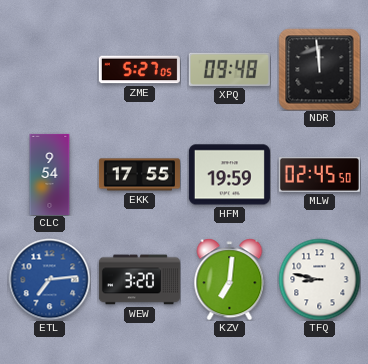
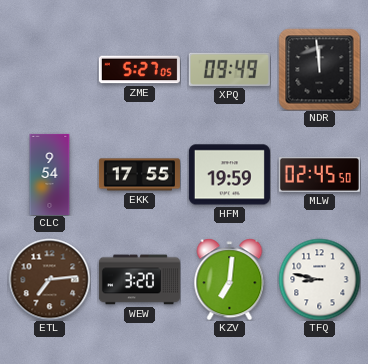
XPQ: 09:48 -> 09:49 (229, 69)
ETL dial: blue -> brown (49, 279)
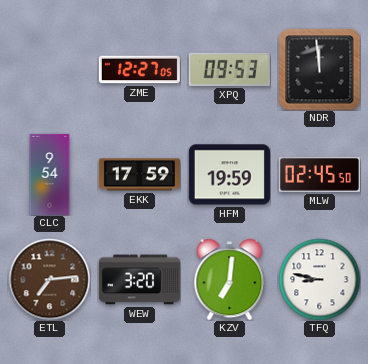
ZME: 5:27 -> 12:27 (139, 70)
XPQ: 09:49 -> 09:53 (229, 69)
EKK: 17:55 -> 17:59 (139, 175)
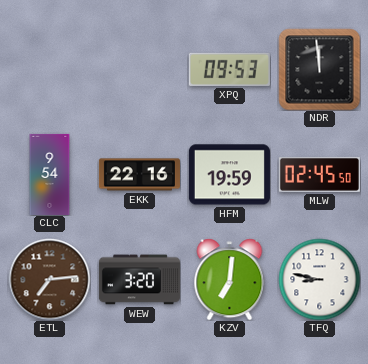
ZME: 12:27 -> none (139, 70)
EKK: 17:59 -> 22:16 (139, 175)
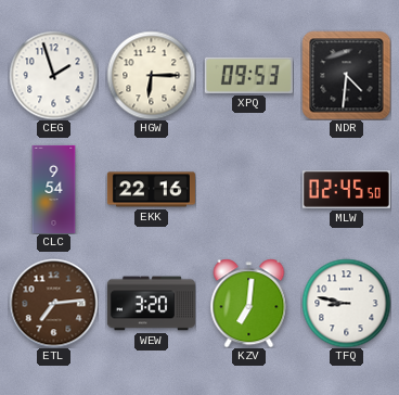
CEG: none -> 1:57 (53, 75)
HGW: none -> 6:15 (151, 75)
NDR: 11:59 -> 4:31 (346, 75)
HFM: 19:59 -> none (229, 175)
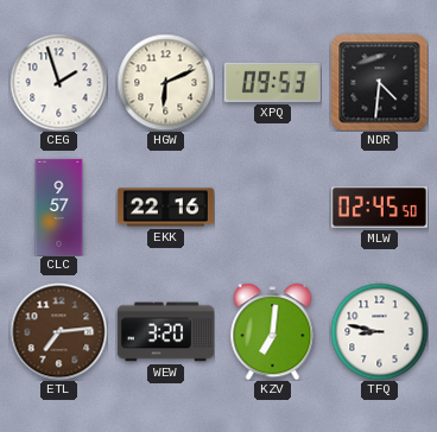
HGW: 6:15 -> 6:11 (165, 82)
CLC: 9:54 -> 9:57 (59, 207)
